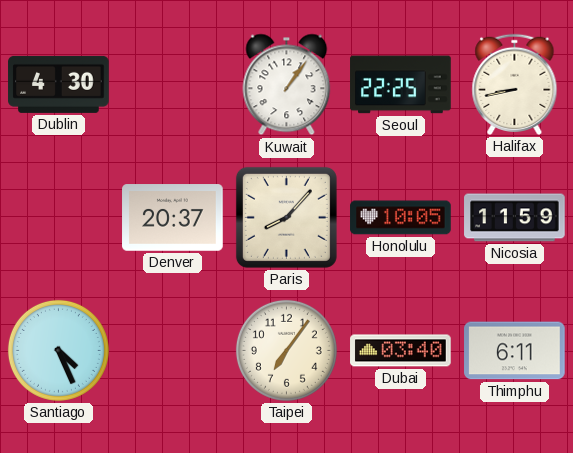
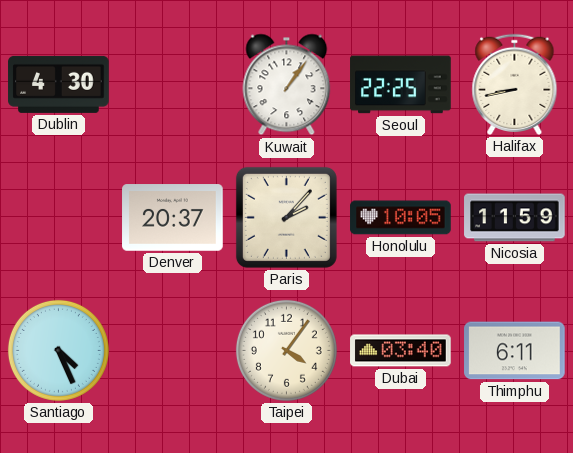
Paris: 8:07 -> 2:07 (286, 217)
Taipei: 7:06 -> 4:06 (286, 350)
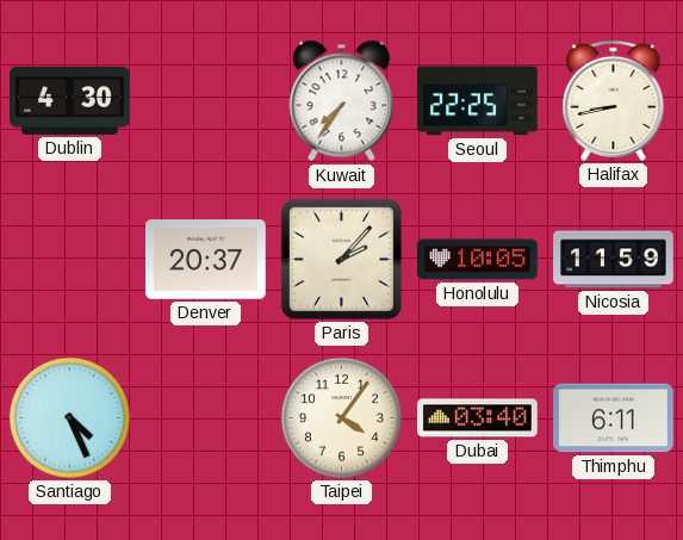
Kuwait: 1:06 -> 7:36 (342, 101)
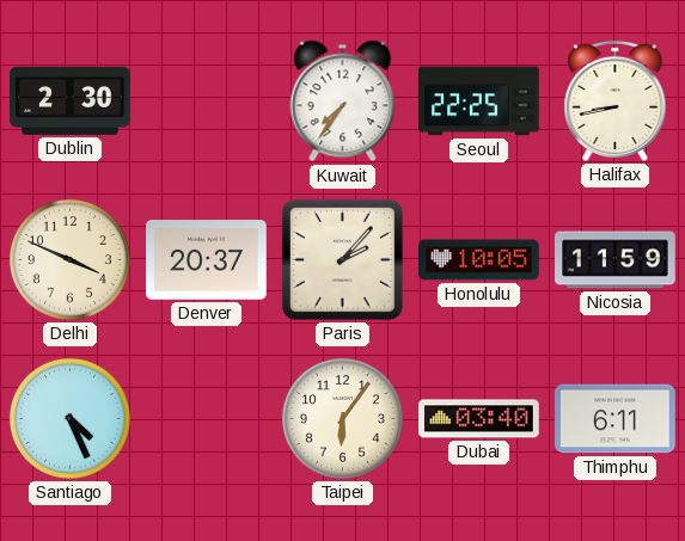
Dublin: 4:30 -> 2:30 (71, 100)
Delhi: none -> 3:49 (69, 259)
Taipei: 4:06 -> 6:06 (342, 418)
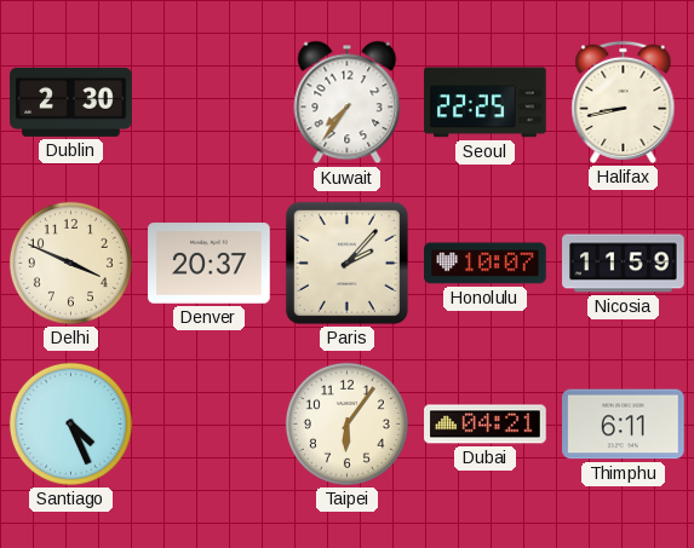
Honolulu: 10:05 -> 10:07 (486, 264)
Dubai: 03:40 -> 04:21 (486, 425)
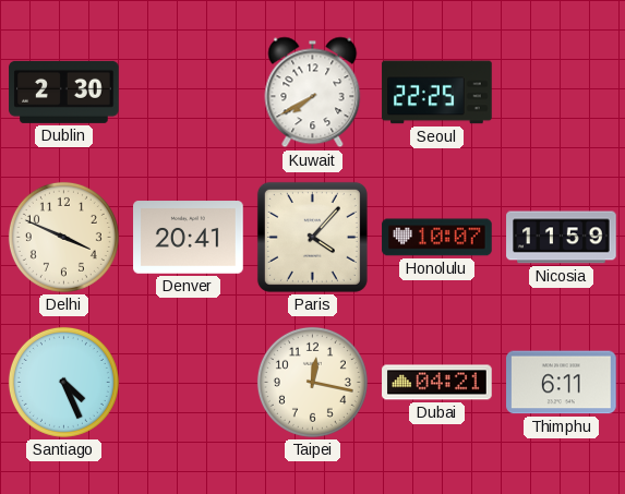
Kuwait: 7:36 -> 7:40 (313, 93)
Halifax: 8:43 -> none (624, 102)
Denver: 20:37 -> 20:41 (189, 238)
Paris: 2:07 -> 4:07 (312, 237)
Taipei: 6:06 -> 12:17 (312, 382)
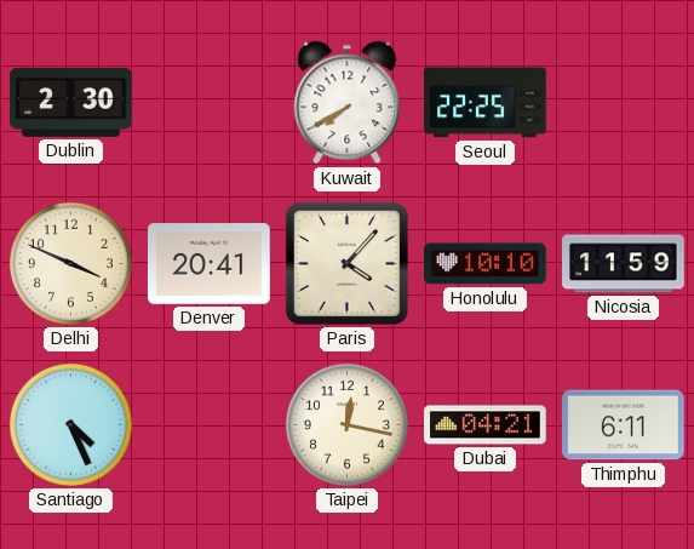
Honolulu: 10:07 -> 10:10 (486, 264)
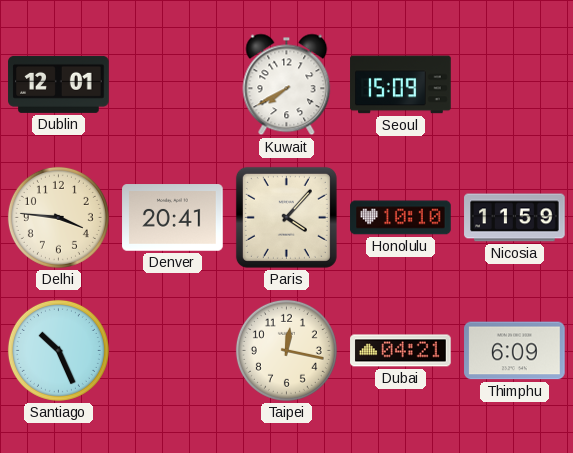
Dublin: 2:30 -> 12:01 (59, 84)
Seoul: 22:25 -> 15:09 (401, 85)
Delhi: 3:49 -> 3:46 (58, 217)
Santiago: 4:26 -> 10:26 (58, 350)
Thimphu: 6:11 -> 6:09 (515, 351)
